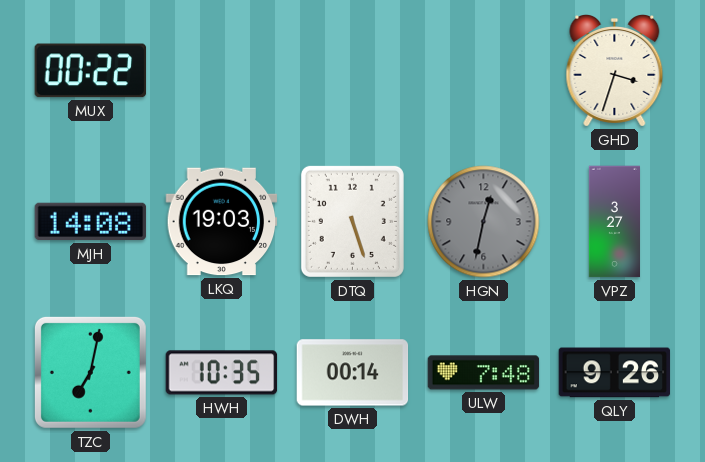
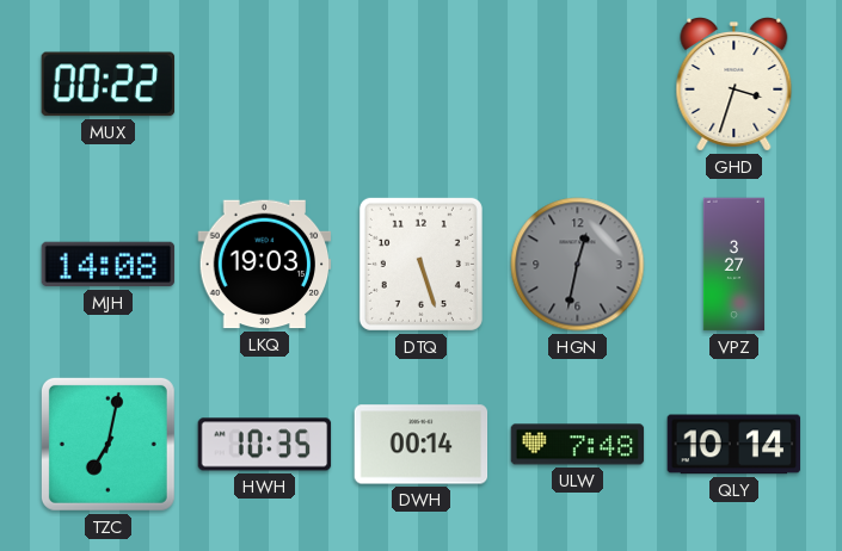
QLY: 9:26 -> 10:14 (735, 445)
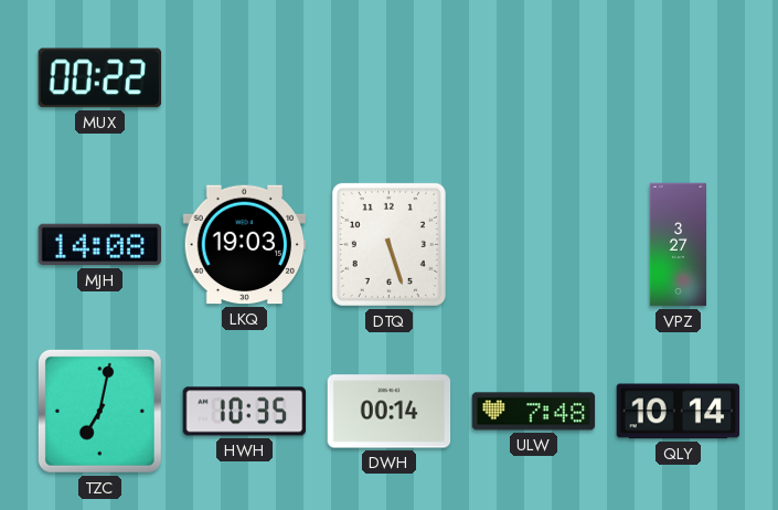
GHD: 3:33 -> none (735, 85)
HGN: 12:32 -> none (578, 265)
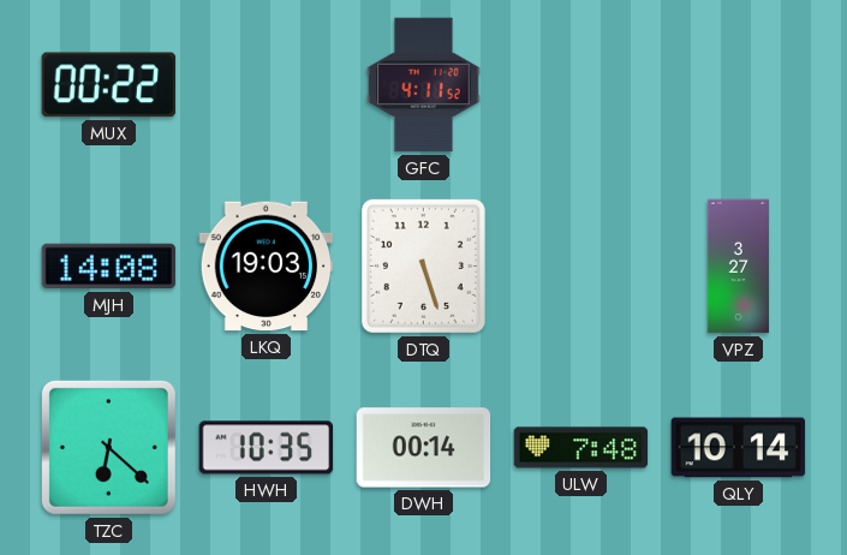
GFC: none -> 4:11 (424, 85)
TZC: 7:02 -> 6:22 (108, 447)
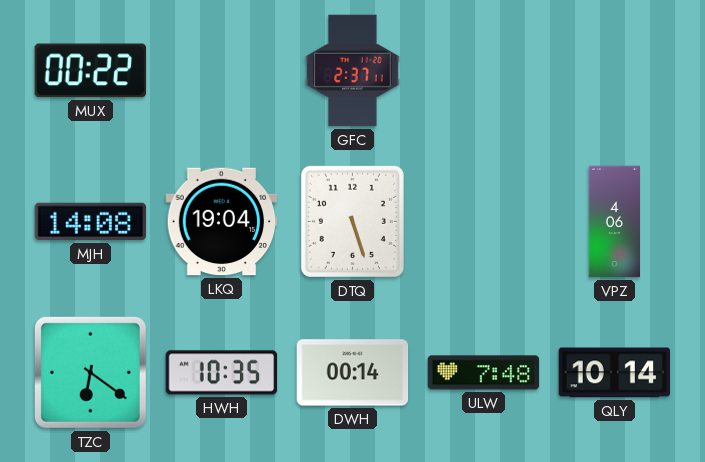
GFC: 4:11 -> 2:37 (353, 71)
LKQ: 19:03 -> 19:04 (222, 222)
VPZ: 3:27 -> 4:06 (614, 222)
TZC: 6:22 -> 6:21 (90, 372)
